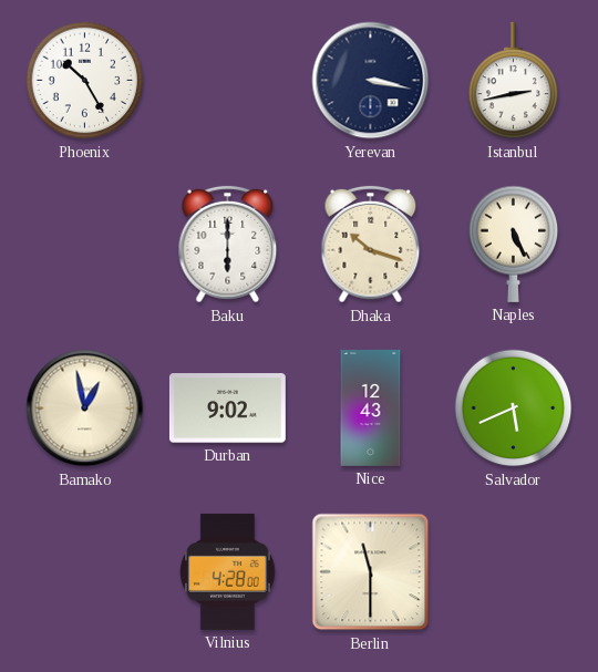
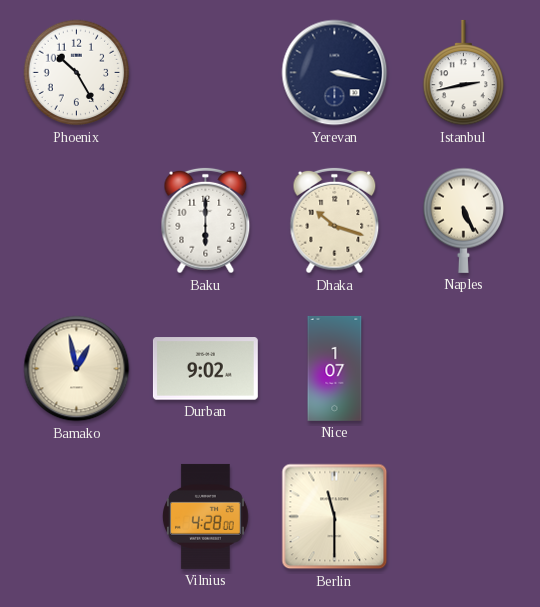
Nice: 12:43 -> 1:07 (335, 368)
Salvador: 5:41 -> none (514, 409)
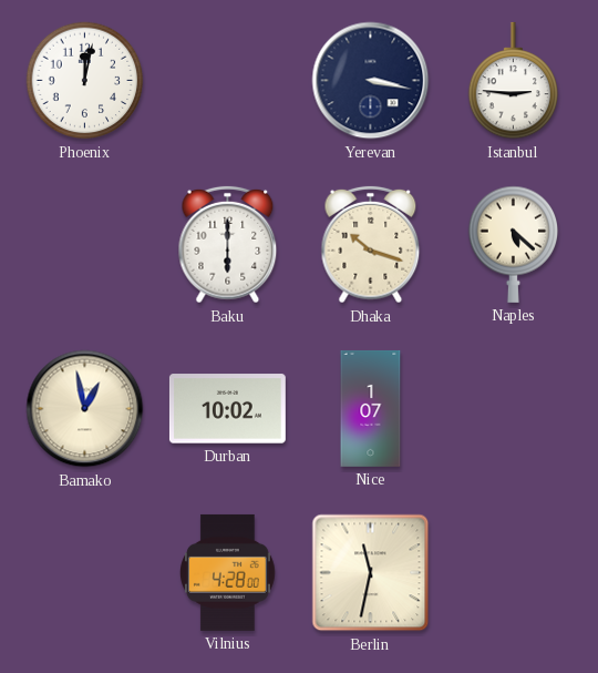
Phoenix: 10:25 -> 12:02 (85, 81)
Istanbul: 2:43 -> 2:46 (514, 81)
Naples: 5:26 -> 5:22 (514, 244)
Durban: 9:02 -> 10:02 (227, 409)
Berlin: 11:30 -> 11:32 (371, 573)
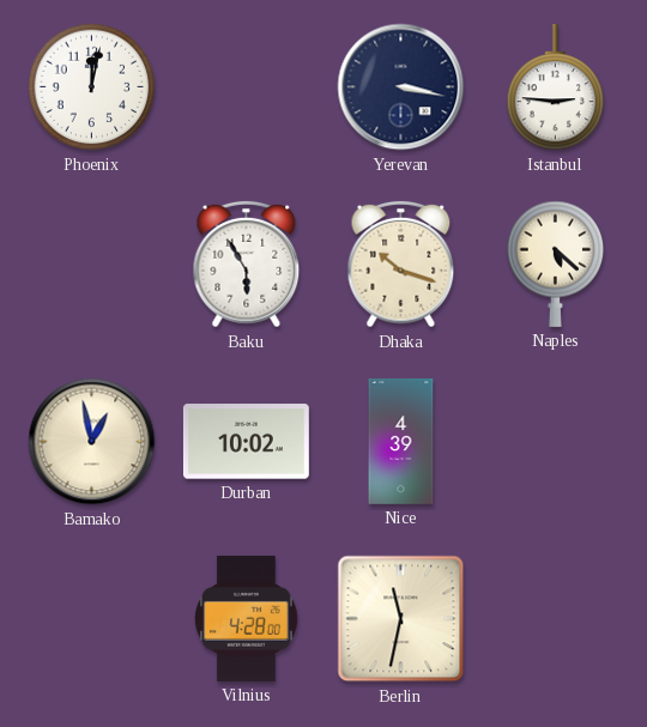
Baku: 6:00 -> 5:55 (247, 265)
Nice: 1:07 -> 4:39 (401, 441)
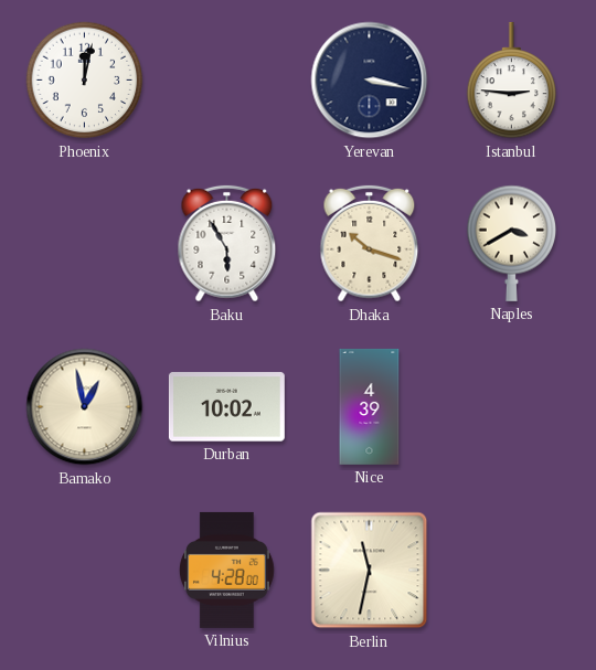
Naples: 5:22 -> 3:40 (512, 243)
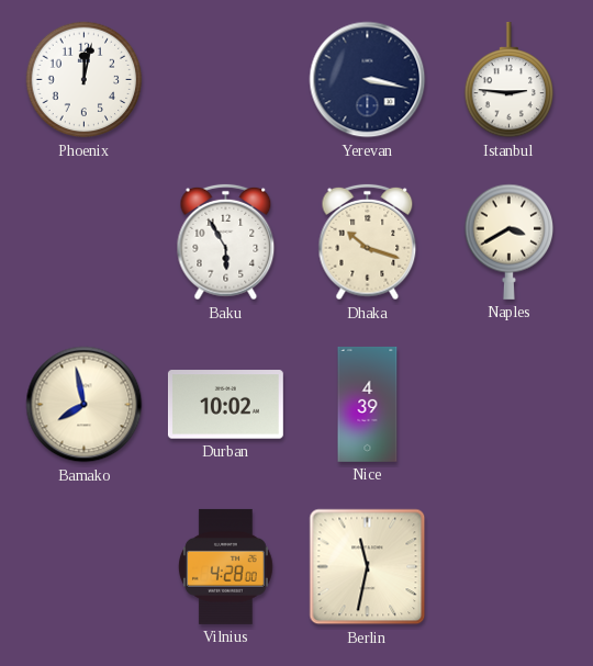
Bamako: 12:58 -> 7:58 (85, 405)
